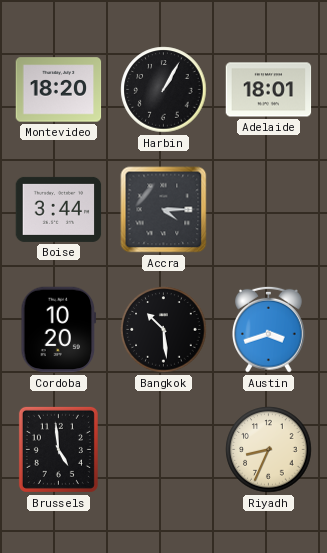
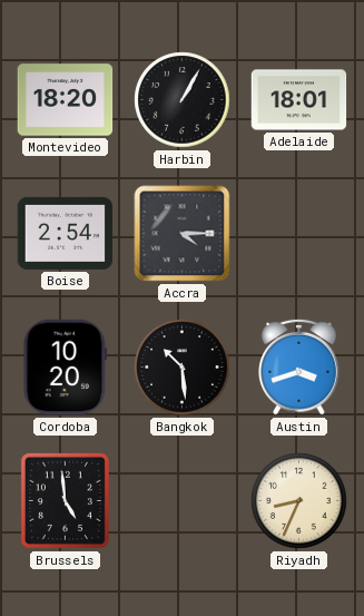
Boise: 3:44 -> 2:54 (66, 233)
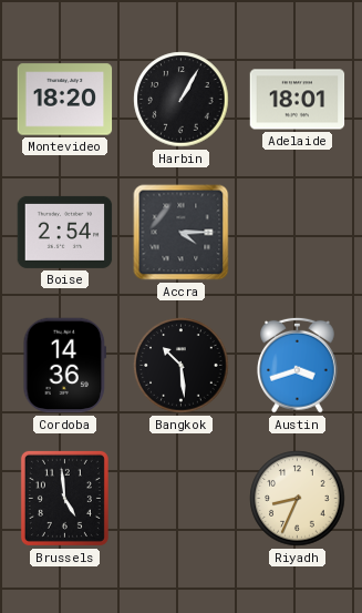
Cordoba: 10:20 -> 14:36 (65, 366)
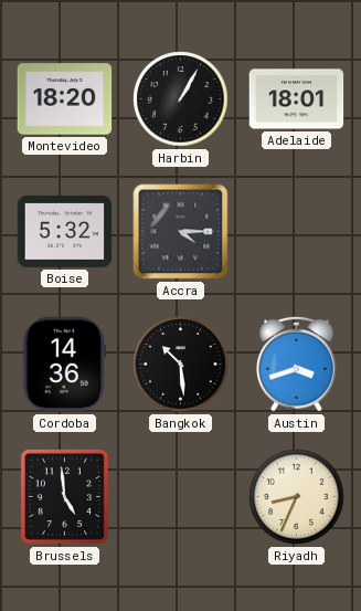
Boise: 2:54 -> 5:32 (65, 231)
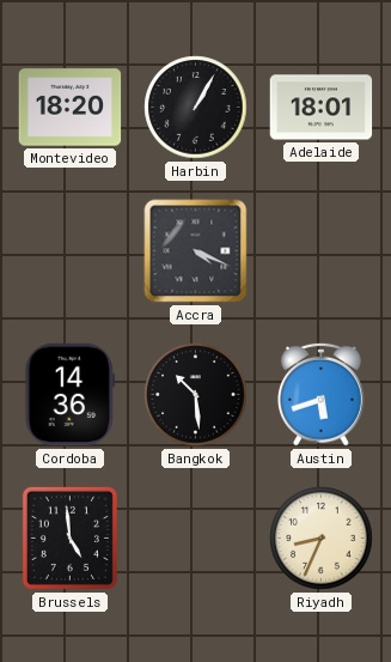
Boise: 5:32 -> none (65, 231)
Accra: 4:15 -> 4:19 (196, 251)
Austin: 3:42 -> 5:42 (322, 394)
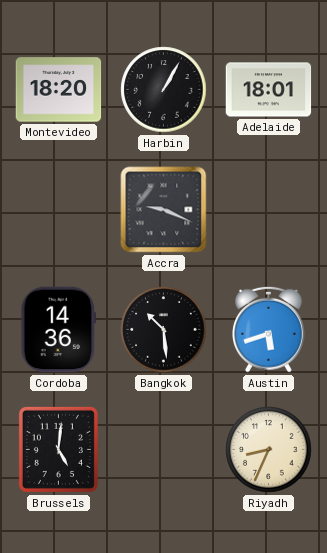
Accra: 4:19 -> 9:19 (164, 210)
Brussels: 4:59 -> 5:01 (58, 449)
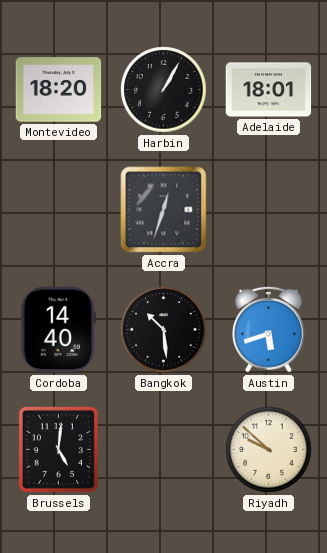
Accra: 9:19 -> 12:33 (164, 210)
Cordoba: 14:36 -> 14:40 (59, 330)
Riyadh: 8:34 -> 9:52 (269, 450)
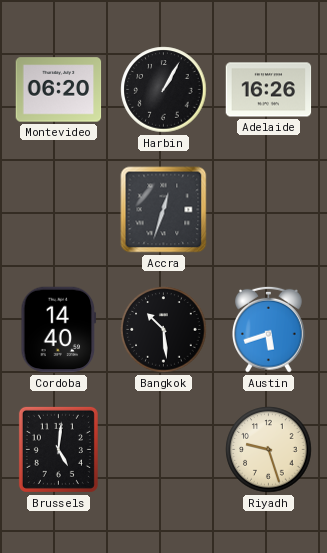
Montevideo: 18:20 -> 06:20 (59, 90)
Adelaide: 18:01 -> 16:26 (269, 90)
Riyadh: 9:52 -> 9:27 (269, 450)
